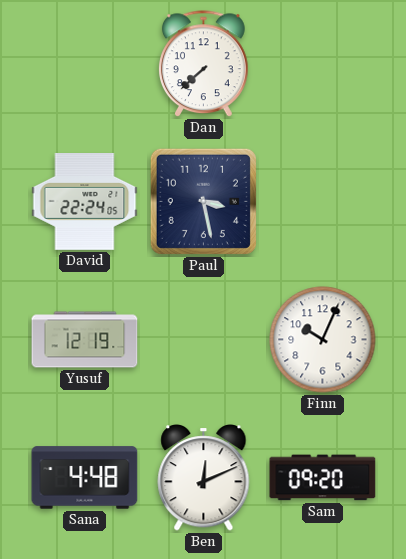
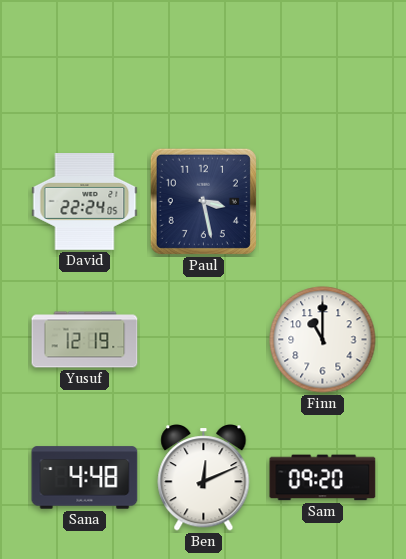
Dan: 7:38 -> none (203, 64)
Finn: 10:04 -> 11:00 (323, 340)
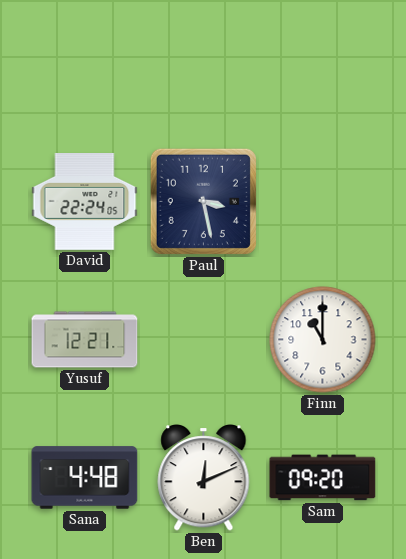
Yusuf: 12:19 -> 12:21 (85, 340)
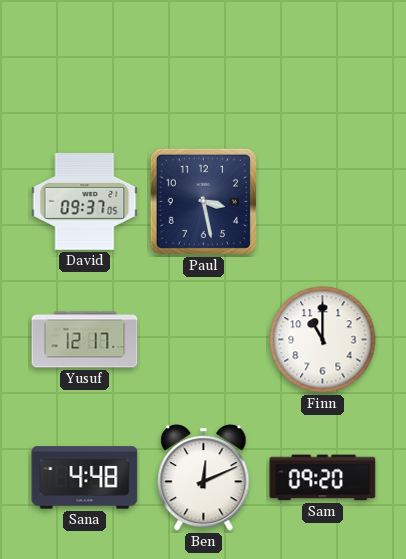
David: 22:24 -> 09:37 (85, 202)
Yusuf: 12:21 -> 12:17 (85, 340)
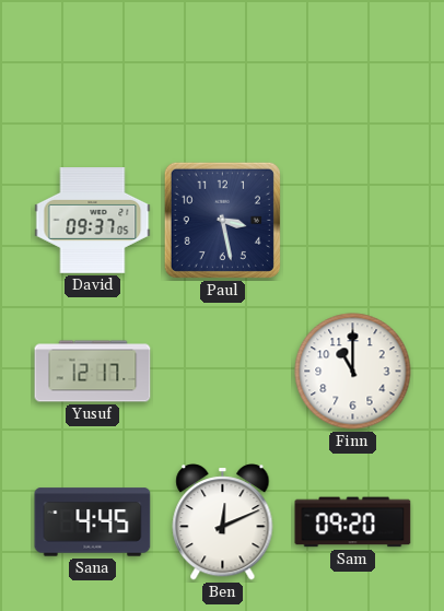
Sana: 4:48 -> 4:45 (93, 522)
